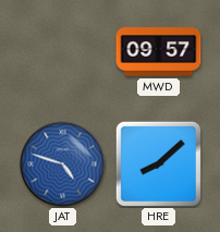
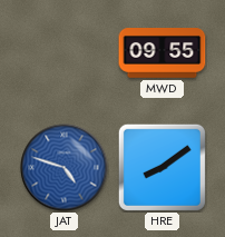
MWD: 09:57 -> 09:55 (163, 53)
HRE: 8:08 -> 8:09 (162, 167)
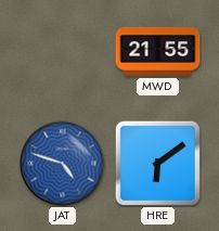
MWD: 09:55 -> 21:55 (158, 52)
HRE: 8:09 -> 6:09 (157, 163)
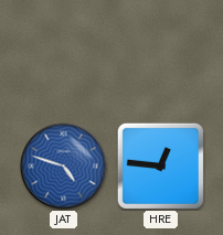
MWD: 21:55 -> none (158, 52)
HRE: 6:09 -> 12:46 (160, 165)
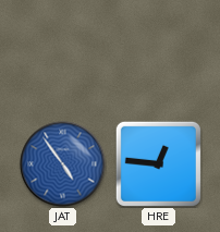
JAT: 4:48 -> 4:54 (63, 164)
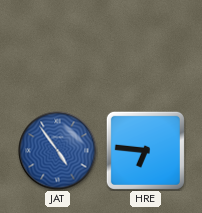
HRE: 12:46 -> 6:46 (145, 150)
